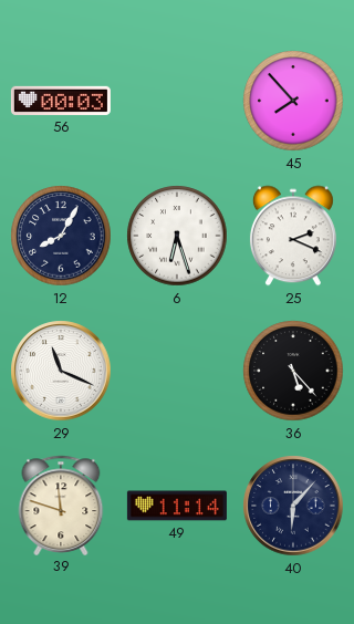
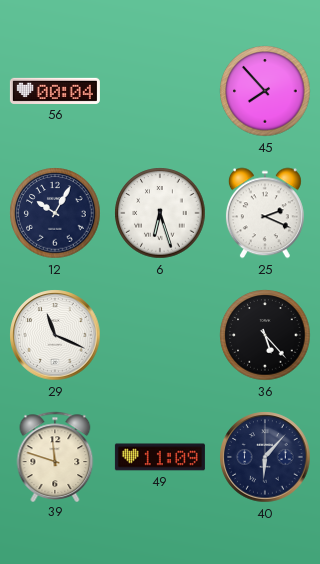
56: 00:03 -> 00:04 (55, 91)
12: 8:05 -> 10:05 (55, 213)
49: 11:14 -> 11:09 (160, 457)
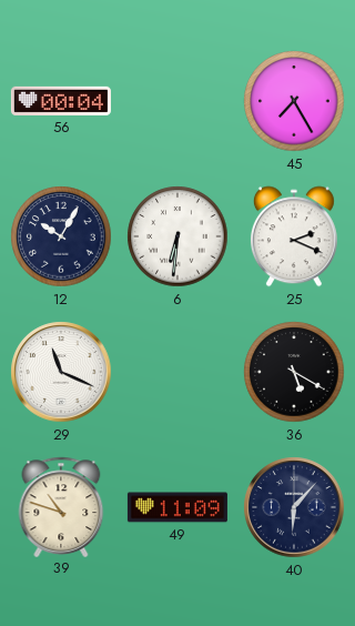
45: 7:53 -> 7:25 (294, 101)
6: 6:27 -> 6:31 (177, 236)
36: 5:23 -> 5:20 (294, 372)
39: 11:48 -> 10:48 (61, 506)
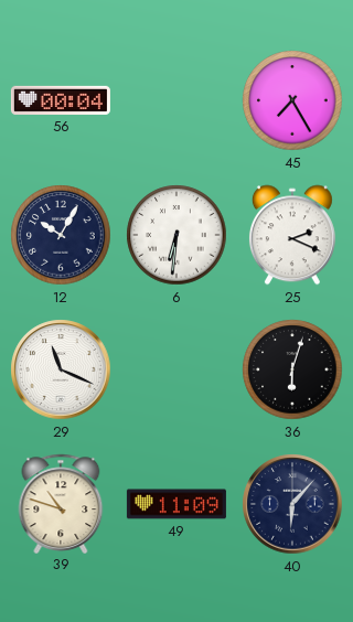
36: 5:20 -> 6:03 (292, 369)
